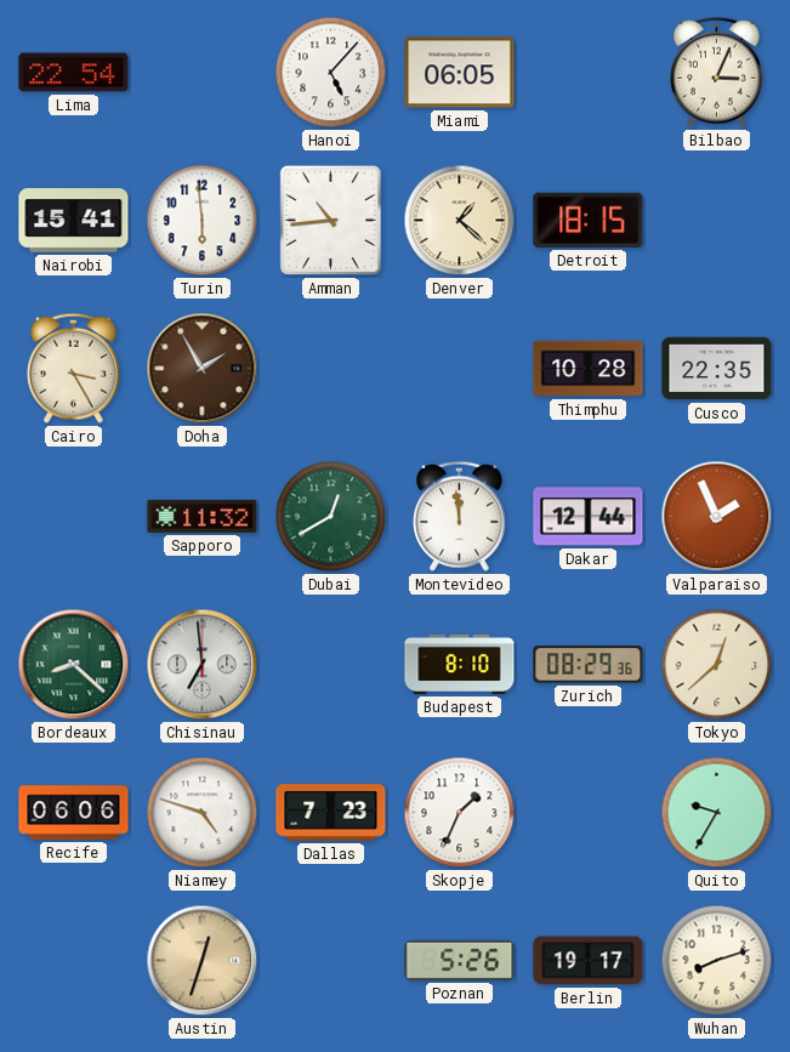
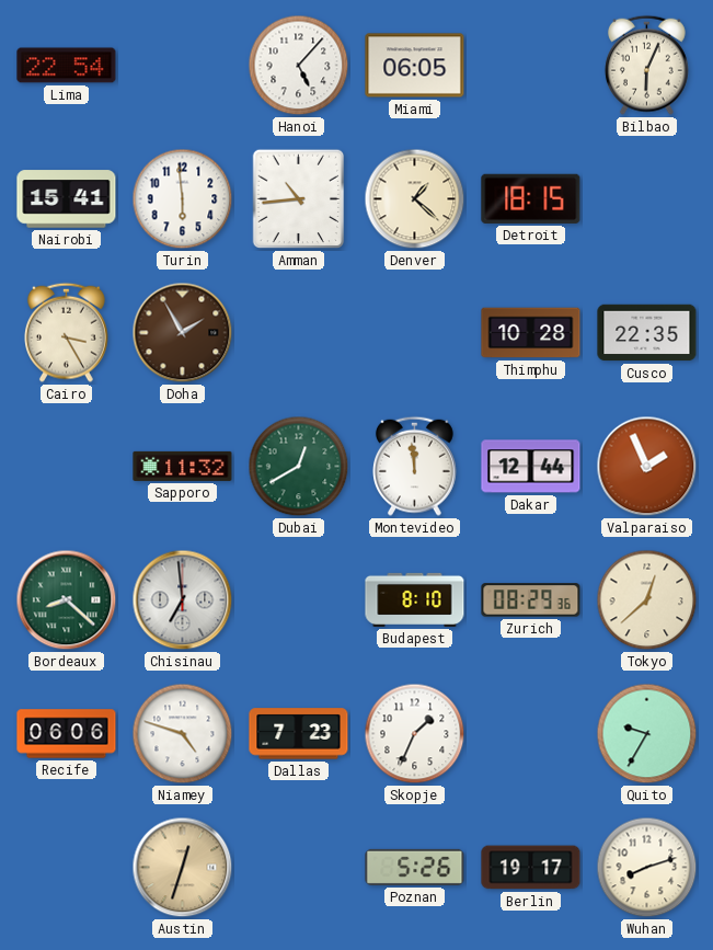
Bilbao: 3:04 -> 6:04 (647, 65)
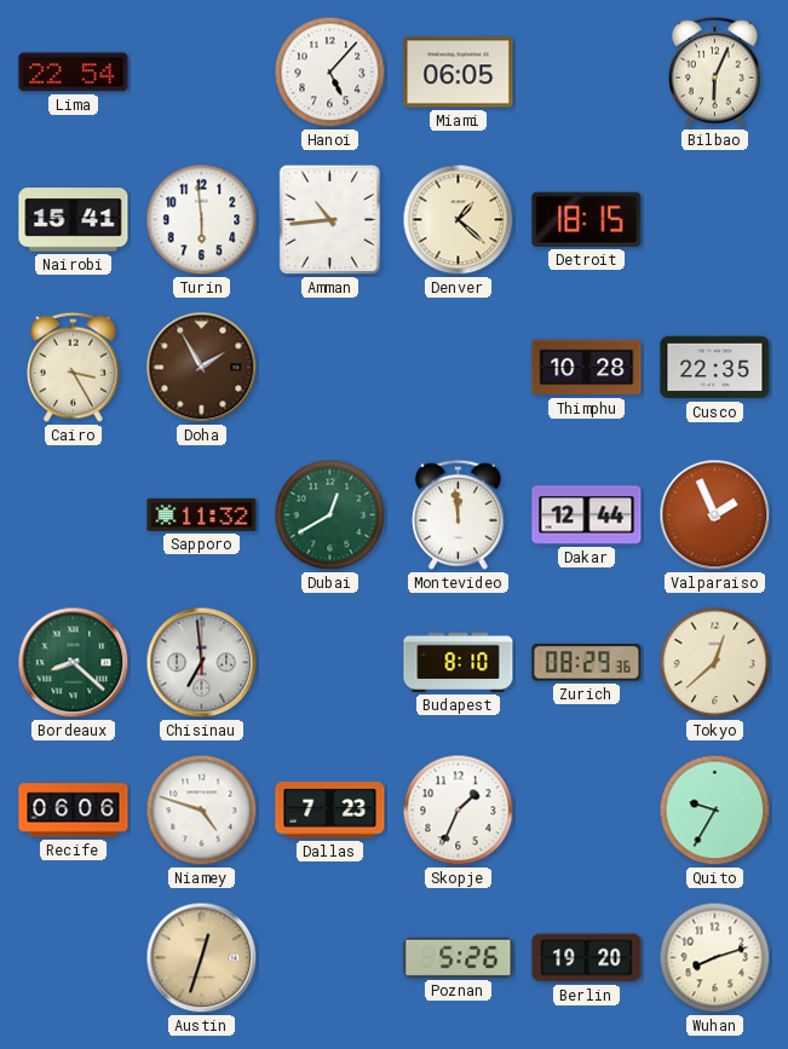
Berlin: 19:17 -> 19:20 (587, 958)
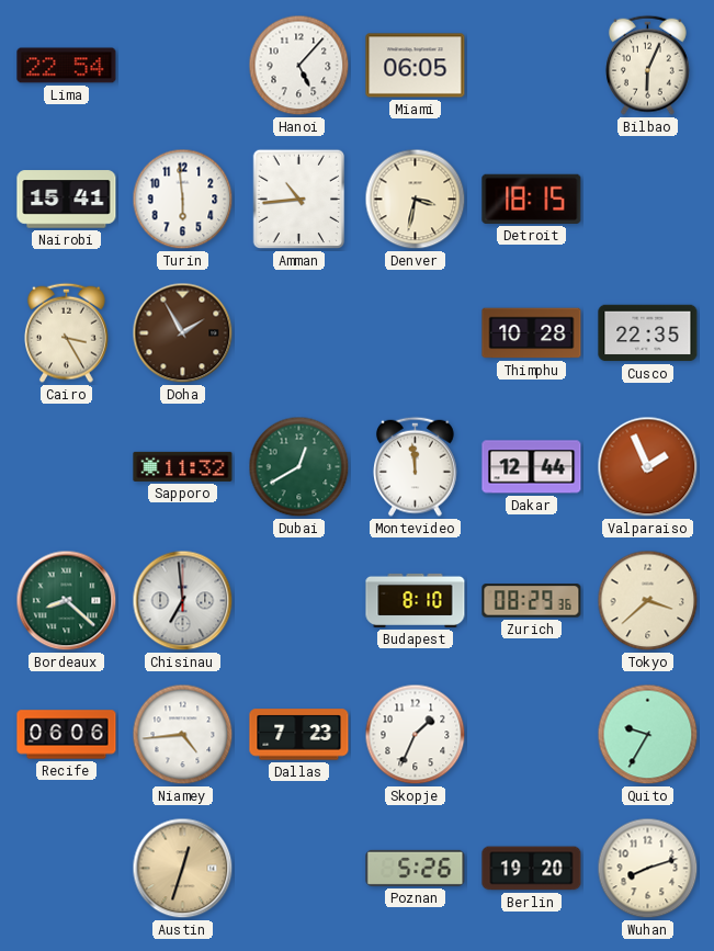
Denver: 1:22 -> 3:32 (416, 200)
Tokyo: 12:38 -> 3:38 (648, 601)
Niamey: 4:48 -> 4:44 (183, 735)
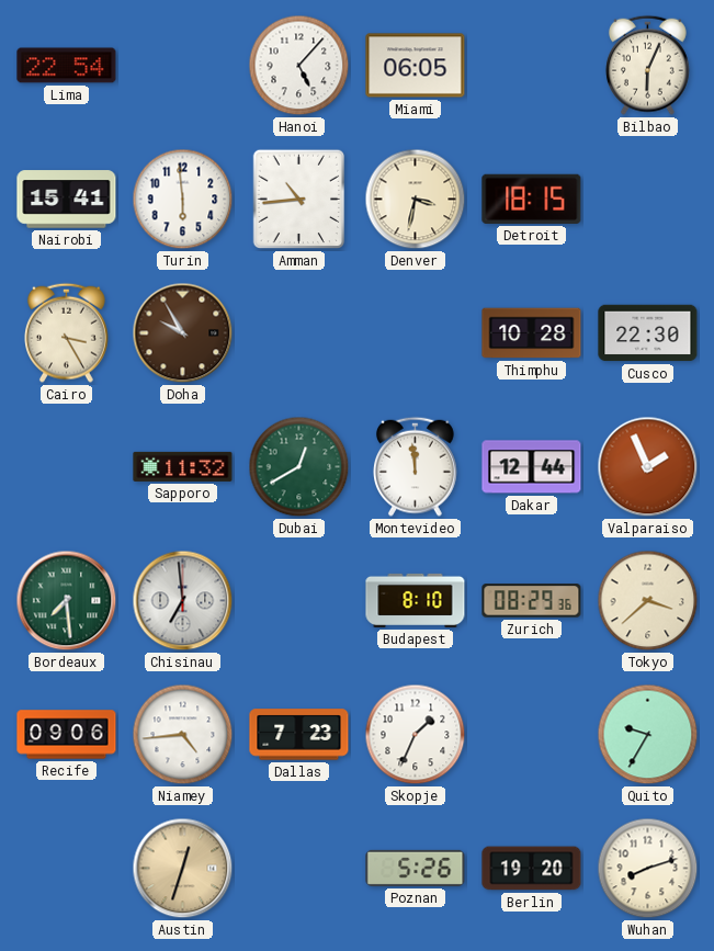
Doha: 1:55 -> 9:55 (183, 333)
Cusco: 22:35 -> 22:30 (648, 333)
Bordeaux: 8:22 -> 7:29 (67, 601)
Recife: 06:06 -> 09:06 (67, 735)
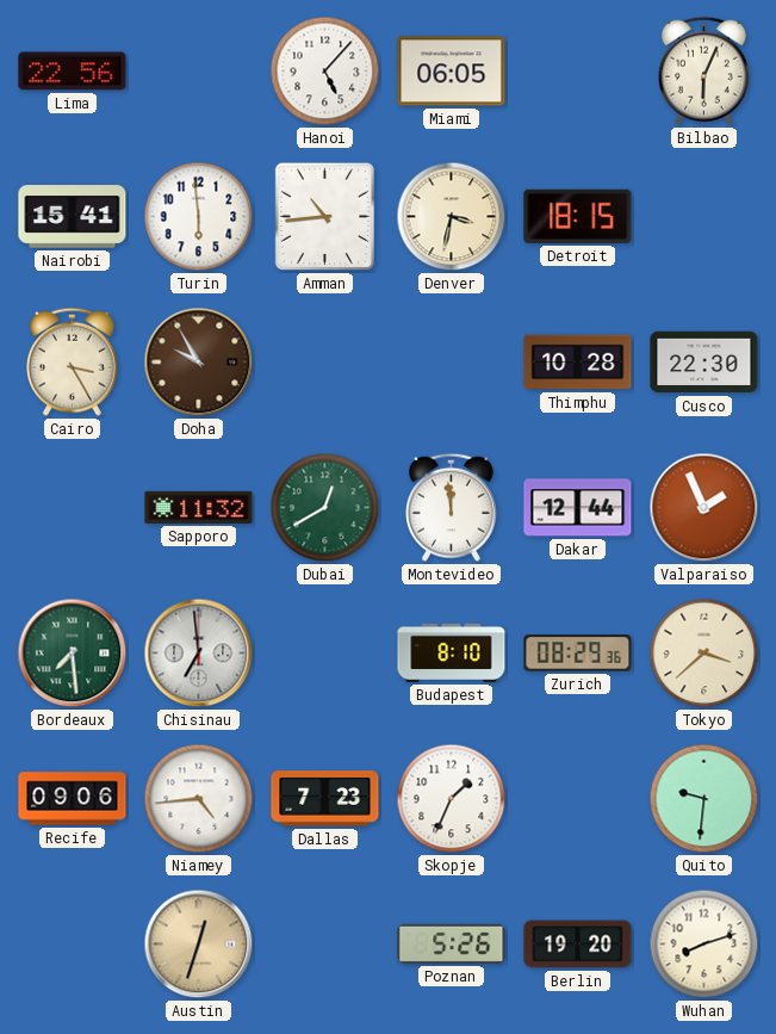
Lima: 22:54 -> 22:56 (73, 72)
Quito: 9:35 -> 9:31 (704, 799)
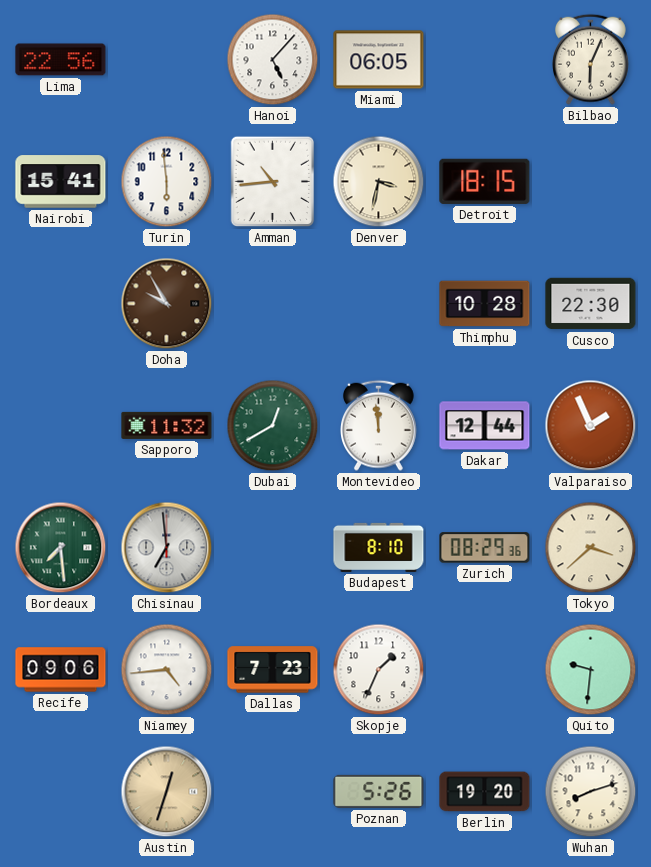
Cairo: 3:25 -> none (73, 361)
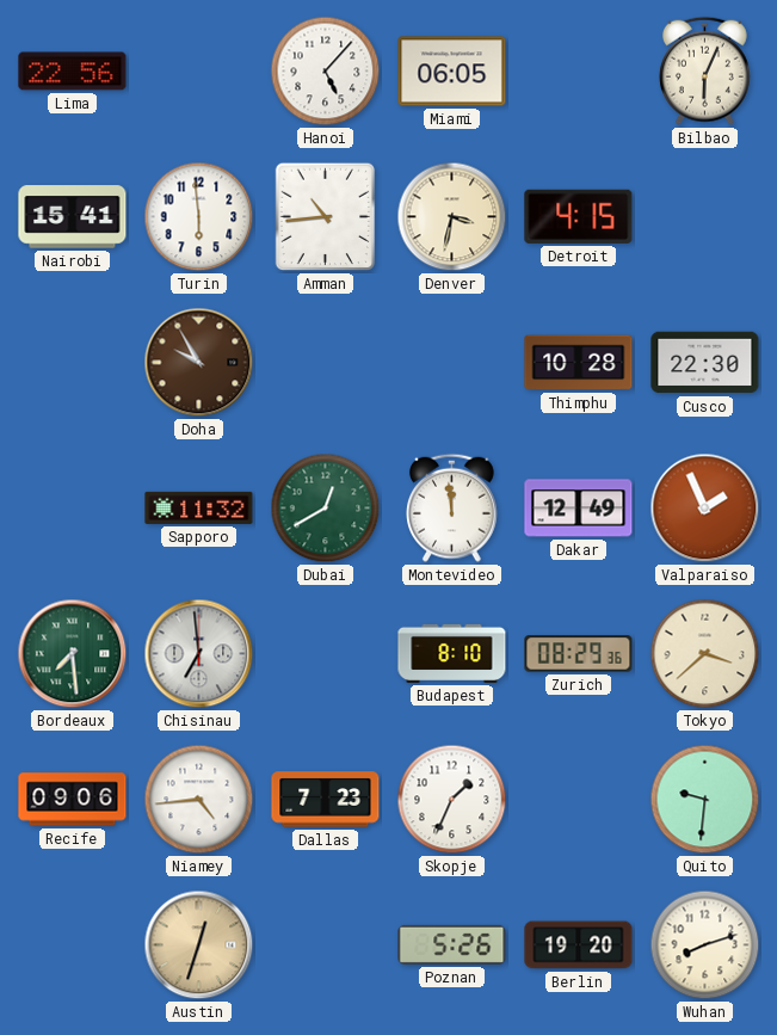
Detroit: 18:15 -> 4:15 (579, 216)
Dakar: 12:44 -> 12:49 (579, 509)
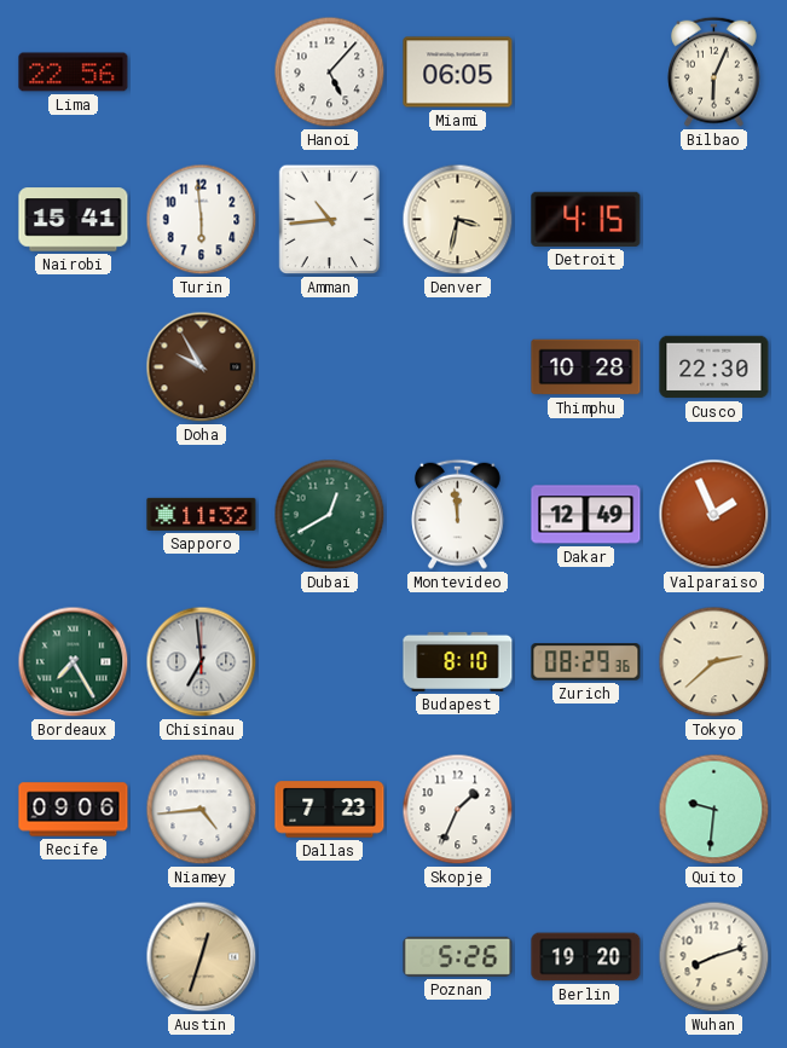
Bordeaux: 7:29 -> 7:25 (74, 662)
Tokyo: 3:38 -> 2:38 (714, 662)
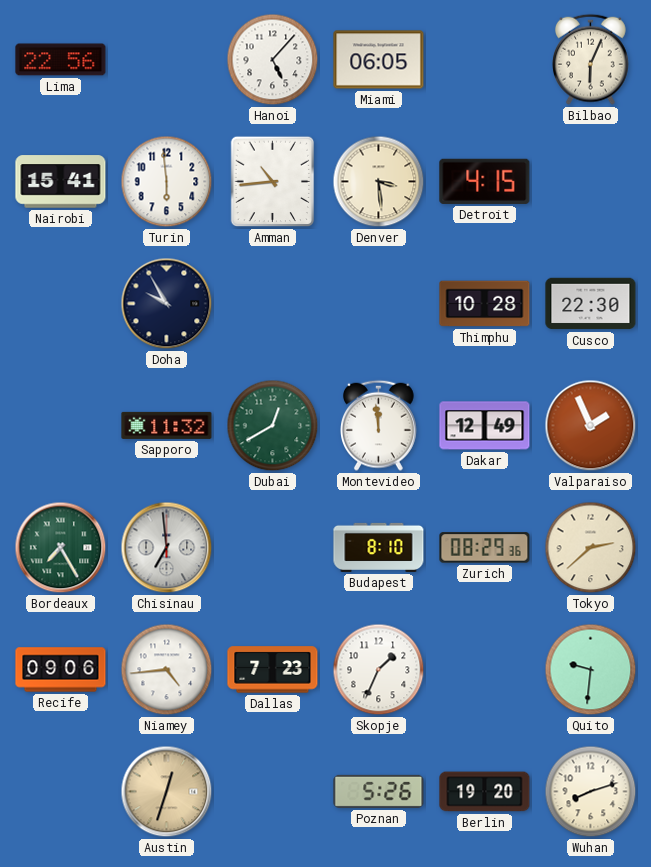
Denver: 3:32 -> 3:29 (379, 182)
Doha dial: brown -> navy (167, 304)
